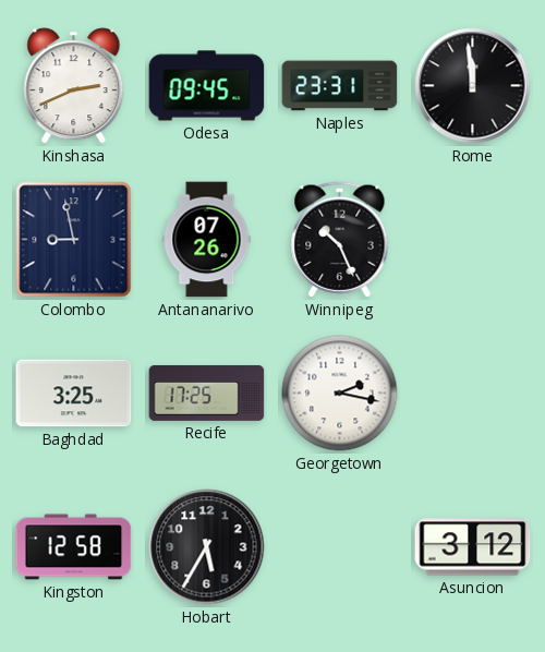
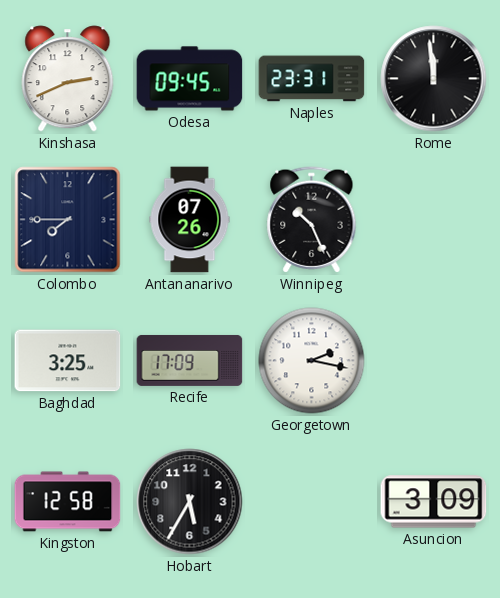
Colombo: 8:58 -> 7:45 (68, 220)
Recife: 17:25 -> 17:09 (190, 360)
Asuncion: 3:12 -> 3:09 (434, 502)
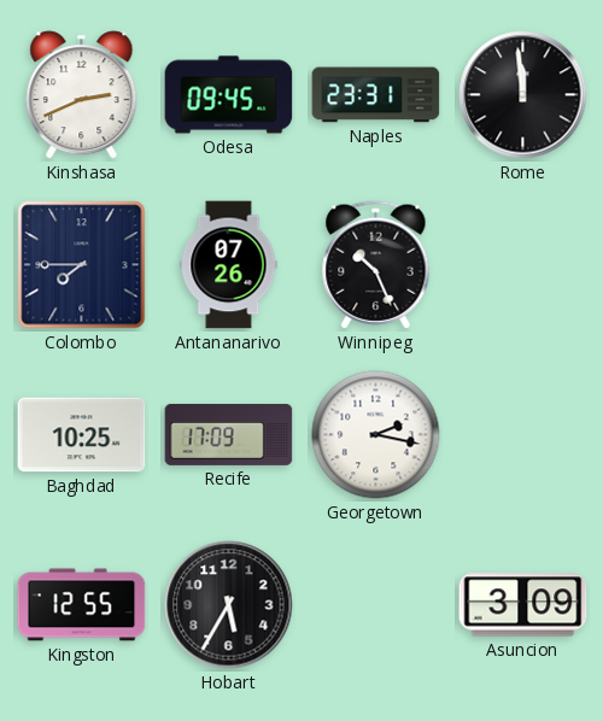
Baghdad: 3:25 -> 10:25 (82, 435)
Kingston: 12:58 -> 12:55 (82, 605)
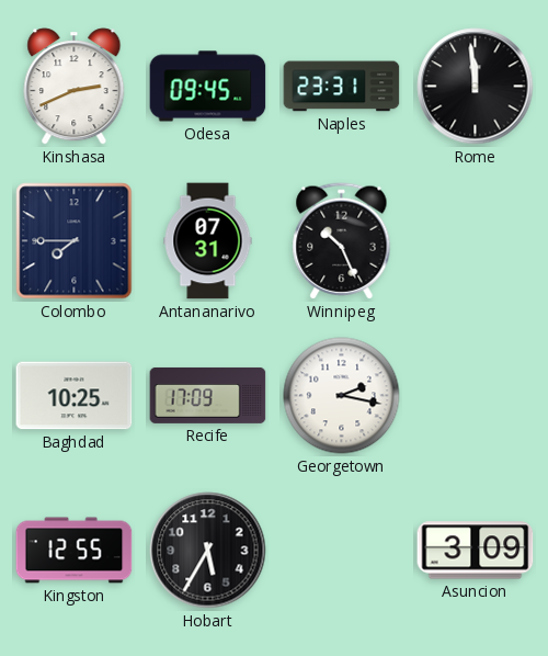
Antananarivo: 07:26 -> 07:31 (208, 241)
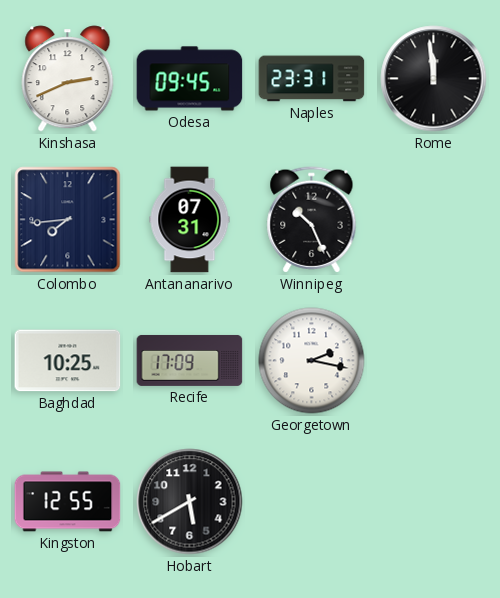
Colombo: 7:45 -> 7:44 (68, 220)
Hobart: 5:35 -> 5:40 (190, 502)
Asuncion: 3:09 -> none (476, 551)
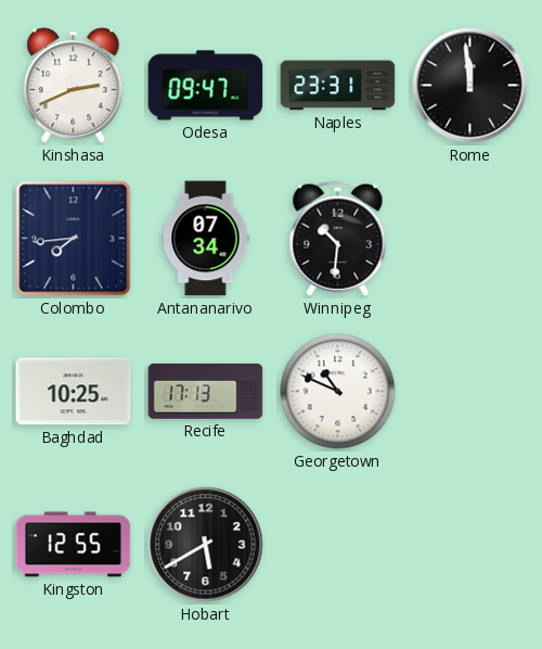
Odesa: 09:45 -> 09:47 (206, 86)
Antananarivo: 07:31 -> 07:34 (206, 239)
Winnipeg: 10:26 -> 10:31 (338, 239)
Recife: 17:09 -> 17:13 (206, 391)
Georgetown: 2:17 -> 10:49 (338, 392)
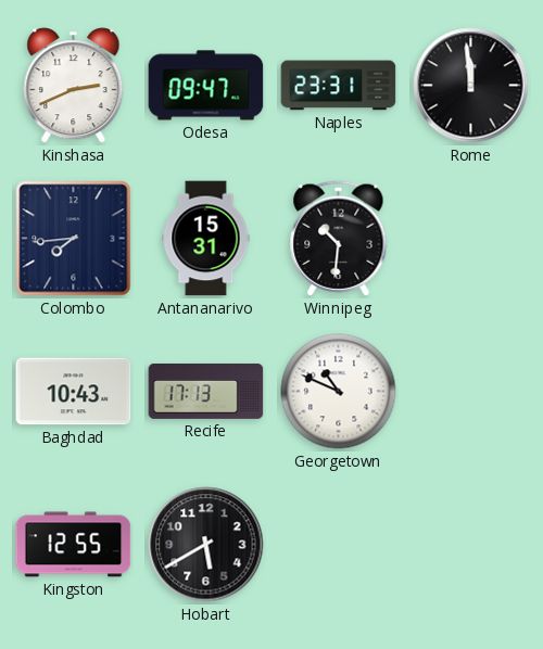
Antananarivo: 07:34 -> 15:31 (206, 239)
Baghdad: 10:25 -> 10:43 (74, 392)
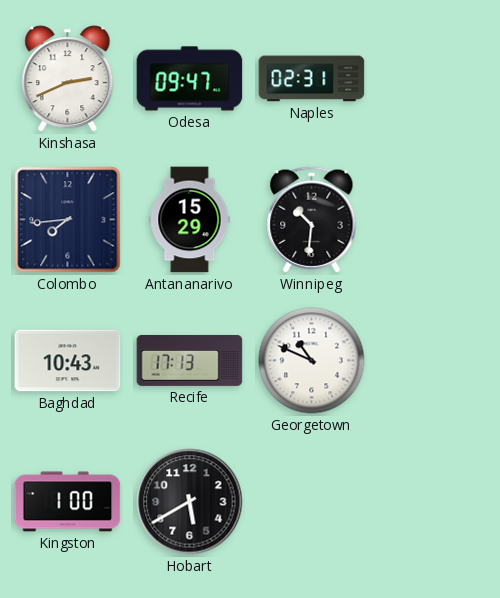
Naples: 23:31 -> 02:31 (312, 79)
Rome: 11:59 -> none (471, 86)
Antananarivo: 15:31 -> 15:29 (190, 220)
Kingston: 12:55 -> 1:00 (68, 502)
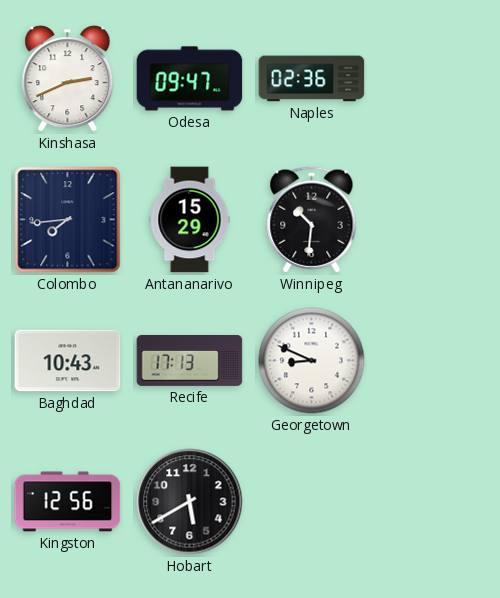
Naples: 02:31 -> 02:36 (312, 79)
Georgetown: 10:49 -> 8:49 (312, 361)
Kingston: 1:00 -> 12:56 (68, 502)
